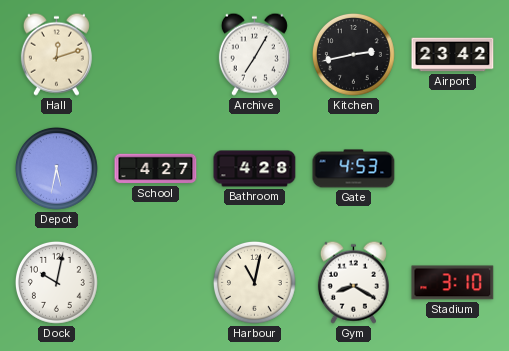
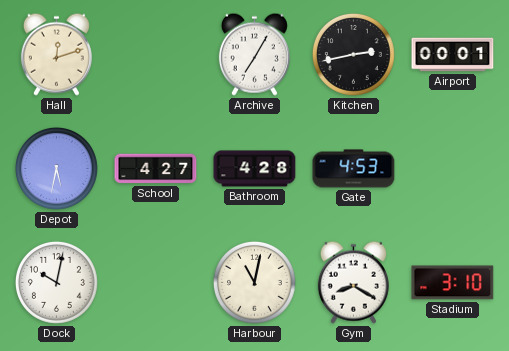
Airport: 23:42 -> 00:01 (453, 55)
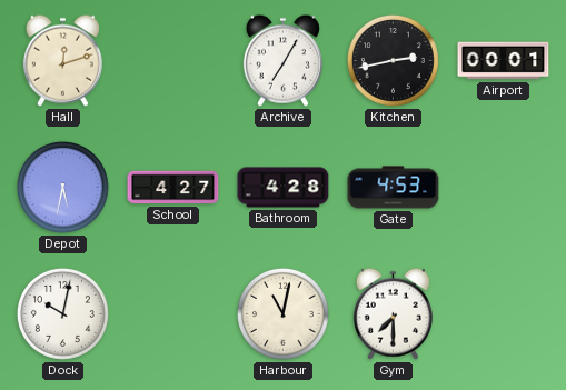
Gym: 8:20 -> 7:30 (393, 313)
Stadium: 3:10 -> none (453, 283)
